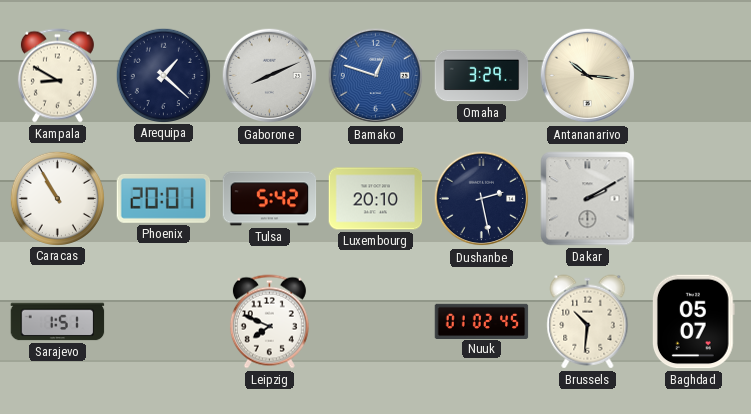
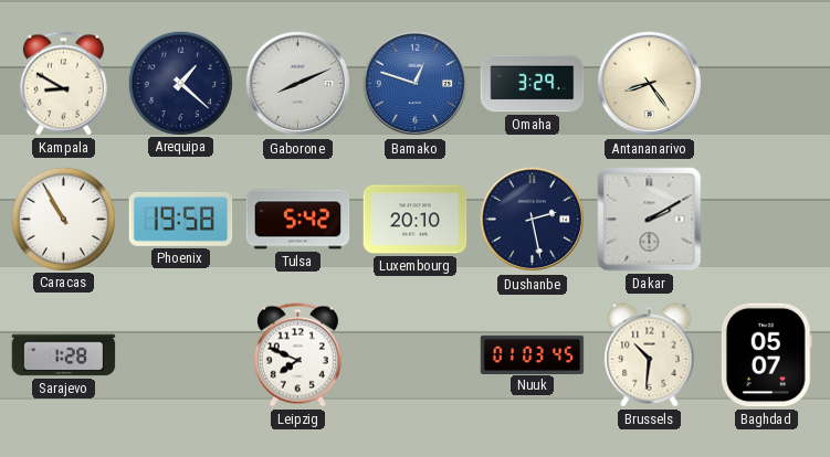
Antananarivo: 10:16 -> 8:24 (650, 84)
Phoenix: 20:01 -> 19:58 (181, 220)
Sarajevo: 1:51 -> 1:28 (64, 355)
Nuuk: 01:02 -> 01:03 (533, 354)
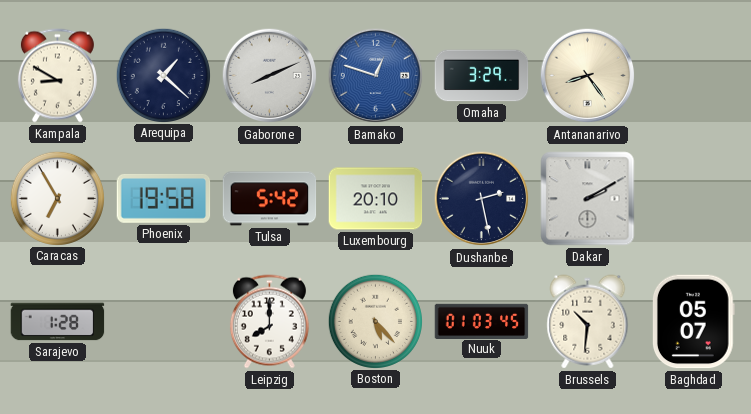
Caracas: 10:55 -> 6:55 (57, 198)
Leipzig: 7:49 -> 8:00 (269, 322)
Boston: none -> 5:23 (375, 321)
